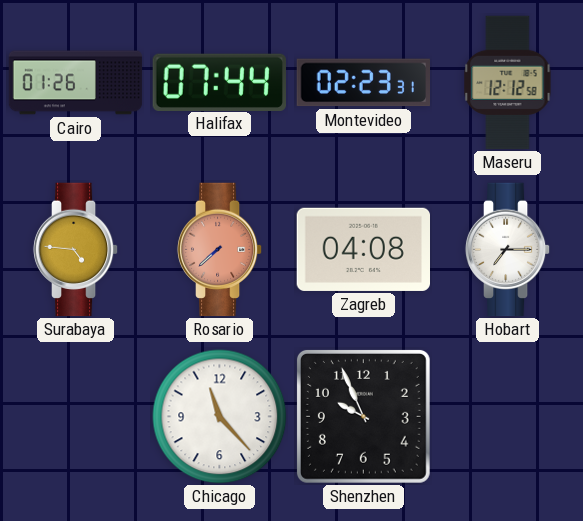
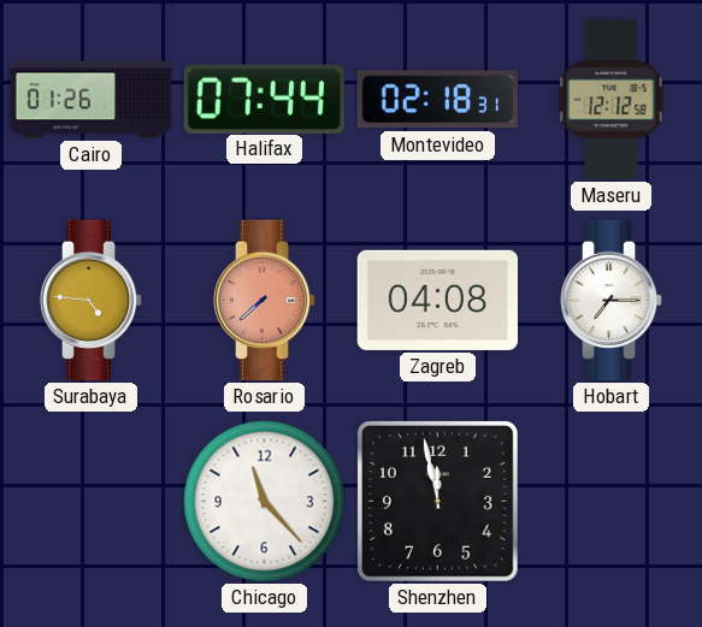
Montevideo: 02:23 -> 02:18 (437, 100)
Shenzhen: 9:56 -> 11:58 (437, 501)
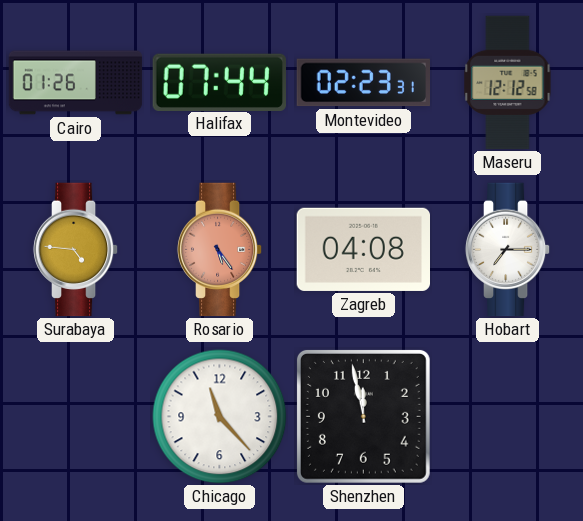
Montevideo: 02:18 -> 02:23 (363, 83)
Rosario: 7:38 -> 5:24 (220, 250)
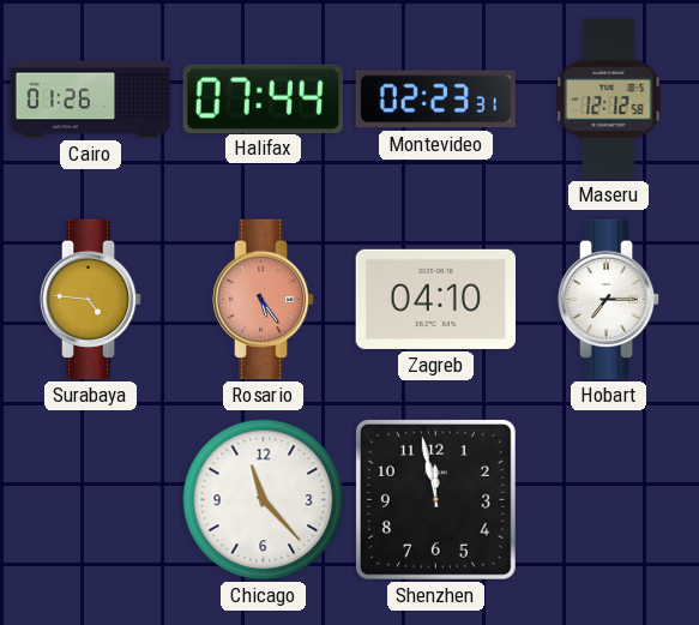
Zagreb: 04:08 -> 04:10 (435, 299)
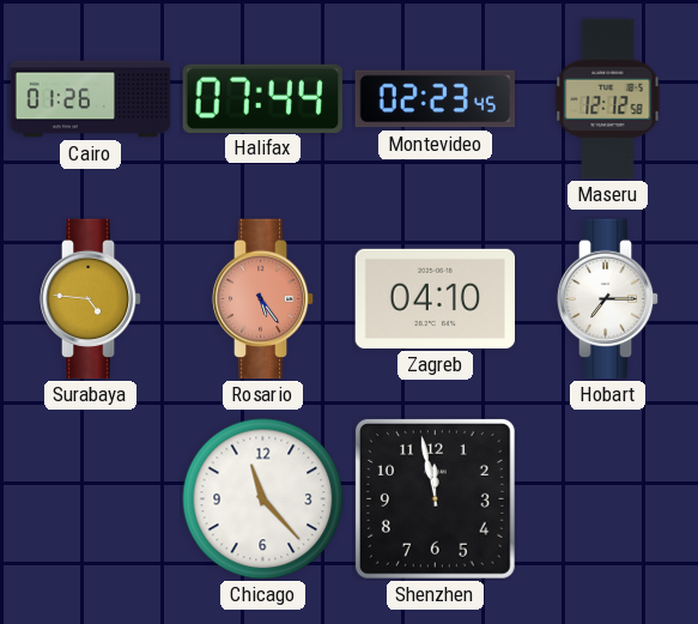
Montevideo: 02:23:31 -> 02:23:45 (435, 99)
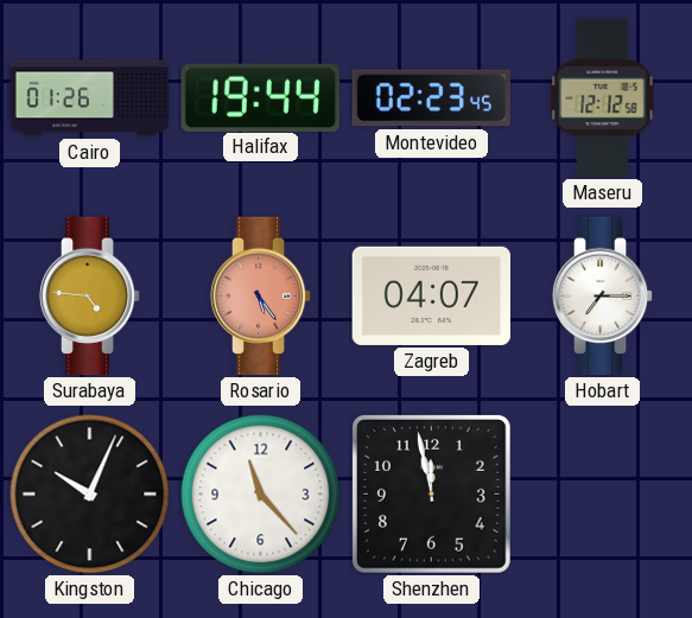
Halifax: 07:44 -> 19:44 (260, 97)
Zagreb: 04:10 -> 04:07 (431, 295)
Kingston: none -> 10:04 (90, 495)
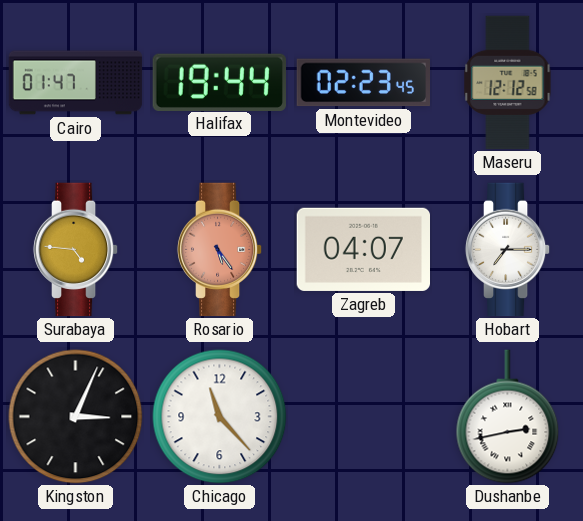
Cairo: 01:26 -> 01:47 (76, 83)
Kingston: 10:04 -> 3:04 (76, 417)
Shenzhen: 11:58 -> none (431, 493)
Dushanbe: none -> 2:43 (508, 417)
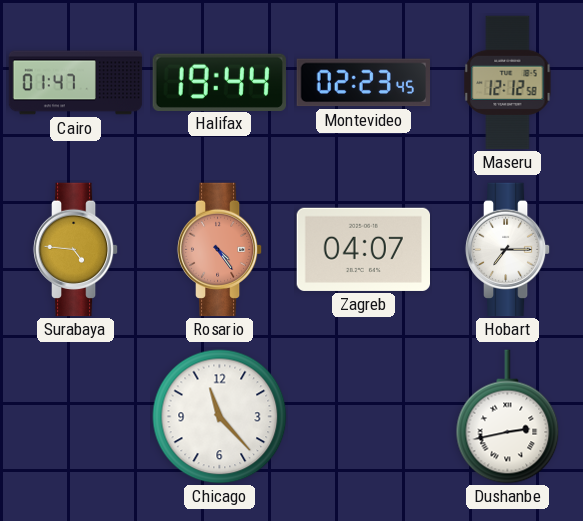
Rosario: 5:24 -> 4:24 (220, 250)
Kingston: 3:04 -> none (76, 417)
